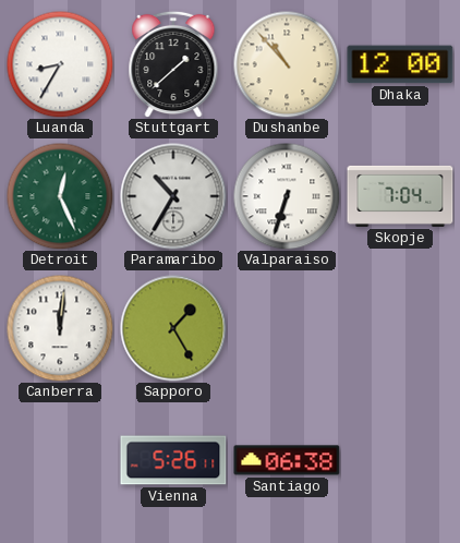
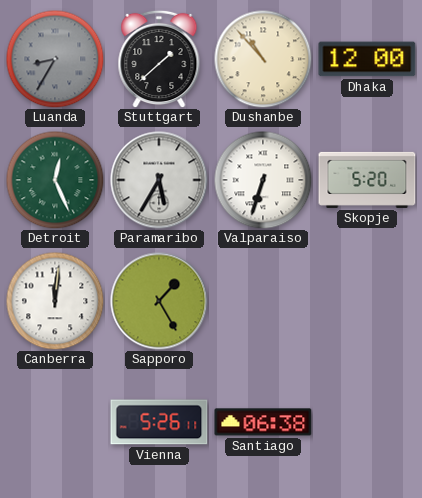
Luanda dial: white -> grey (55, 59)
Paramaribo: 10:35 -> 5:35 (159, 180)
Skopje: 7:04 -> 5:20 (367, 180)
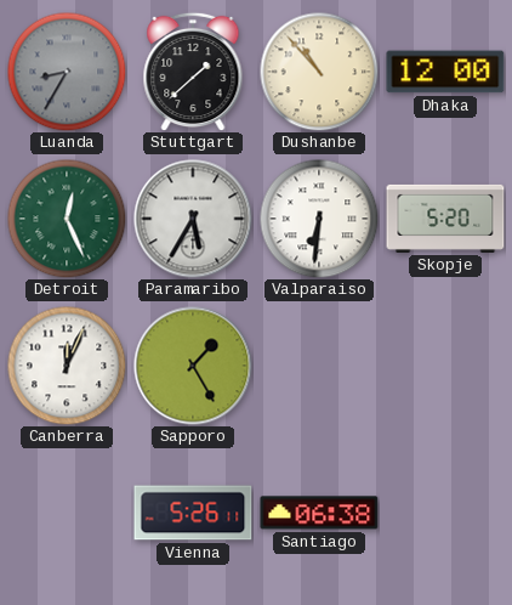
Valparaiso: 6:33 -> 6:31 (319, 219)
Canberra: 12:01 -> 12:04 (67, 366)
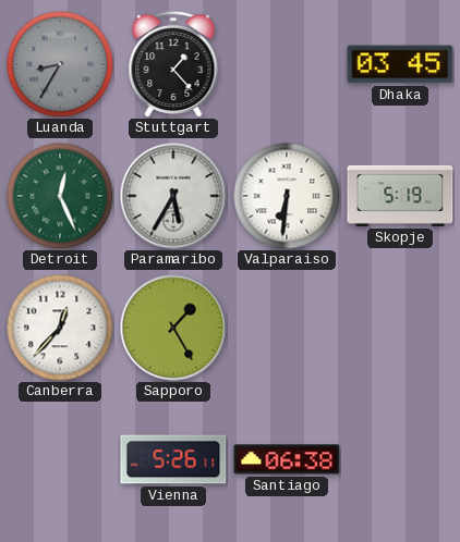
Stuttgart: 1:38 -> 1:23 (173, 64)
Dushanbe: 10:53 -> none (319, 72)
Dhaka: 12:00 -> 03:45 (400, 64)
Skopje: 5:20 -> 5:19 (400, 196)
Canberra: 12:04 -> 12:37 (60, 328)
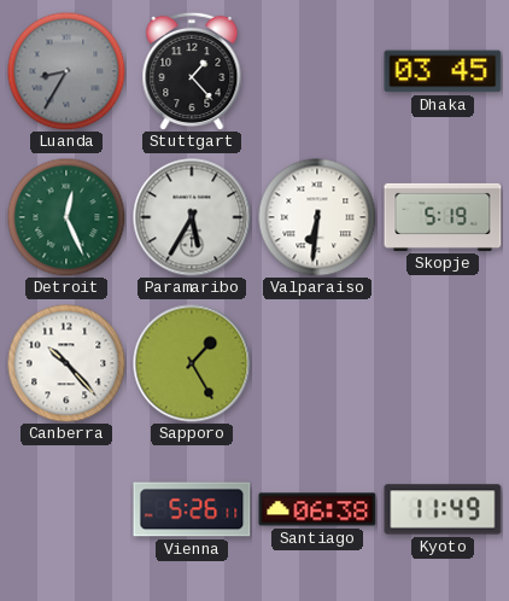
Canberra: 12:37 -> 10:23 (66, 363)
Kyoto: none -> 11:49 (443, 509)
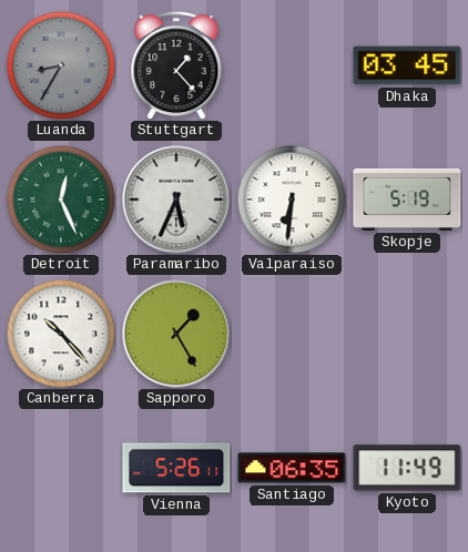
Paramaribo: 5:35 -> 5:34 (176, 200)
Santiago: 06:38 -> 06:35 (292, 468)
